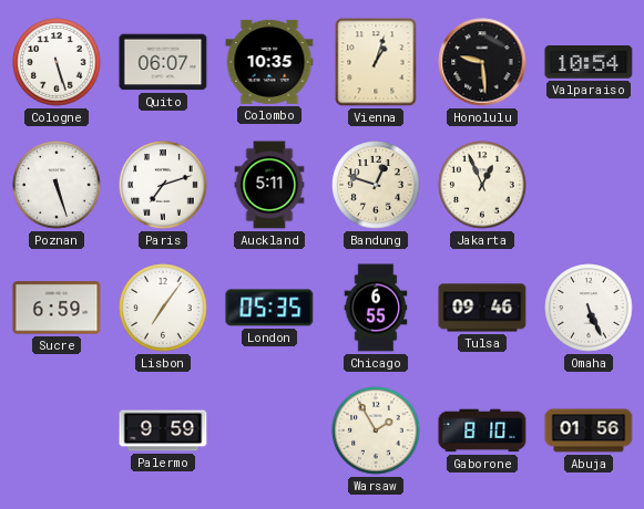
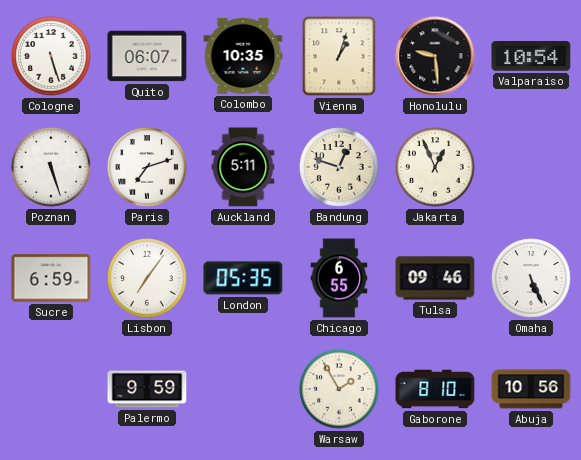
Abuja: 01:56 -> 10:56 (531, 389)
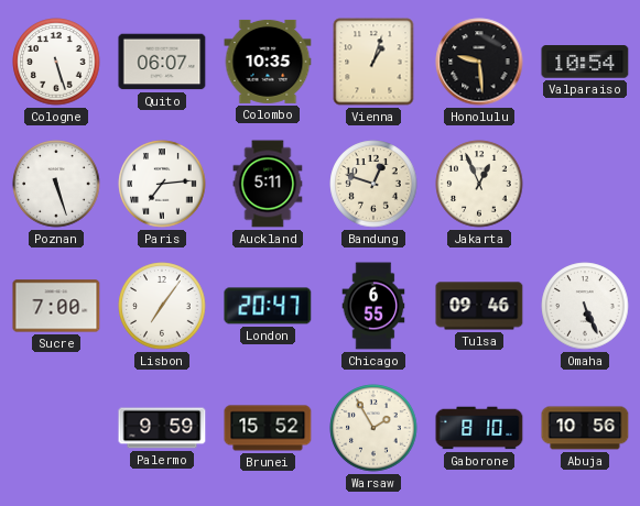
Paris: 7:12 -> 7:14 (162, 184)
Sucre: 6:59 -> 7:00 (56, 306)
London: 05:35 -> 20:47 (268, 306)
Brunei: none -> 15:52 (268, 428)
